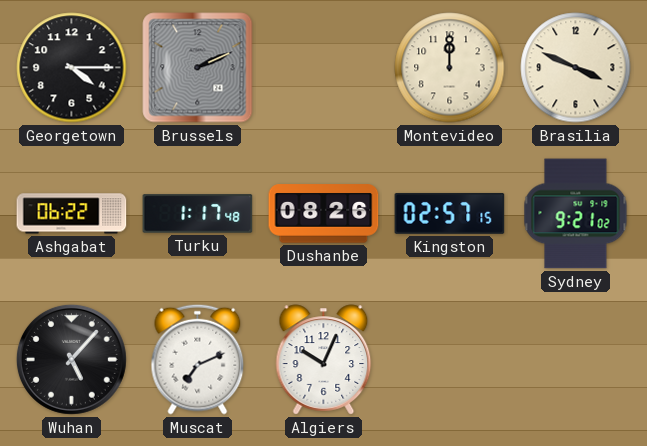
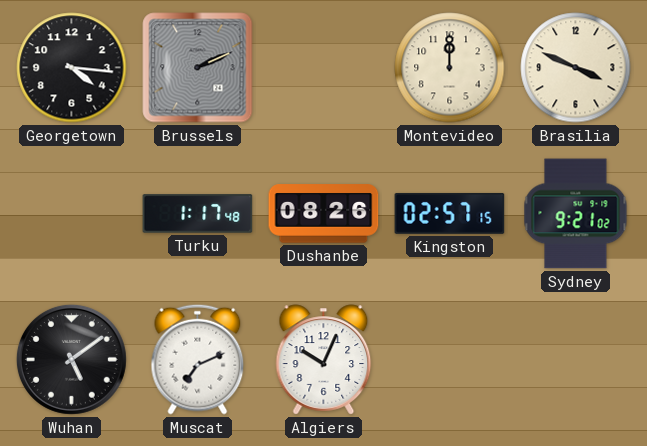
Georgetown: 4:15 -> 4:16 (72, 68)
Ashgabat: 06:22 -> none (72, 214)
Wuhan: 5:07 -> 5:09 (71, 359)
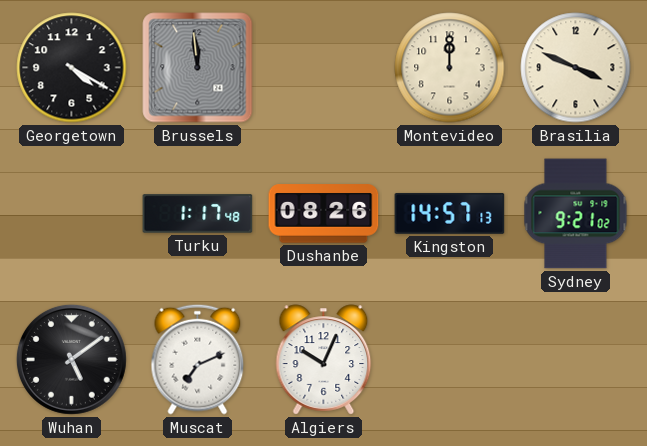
Georgetown: 4:16 -> 4:20 (72, 68)
Brussels: 2:11 -> 11:59 (198, 68)
Kingston: 02:57 -> 14:57 (450, 213)
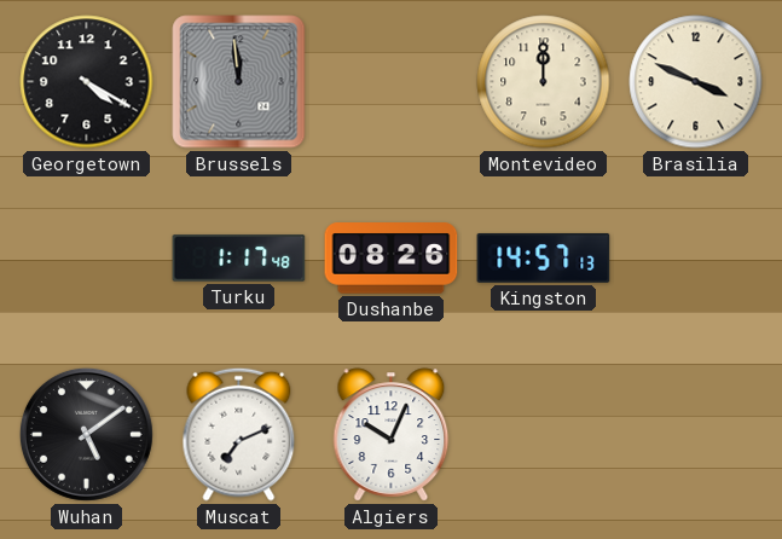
Sydney: 9:21 -> none (576, 214)
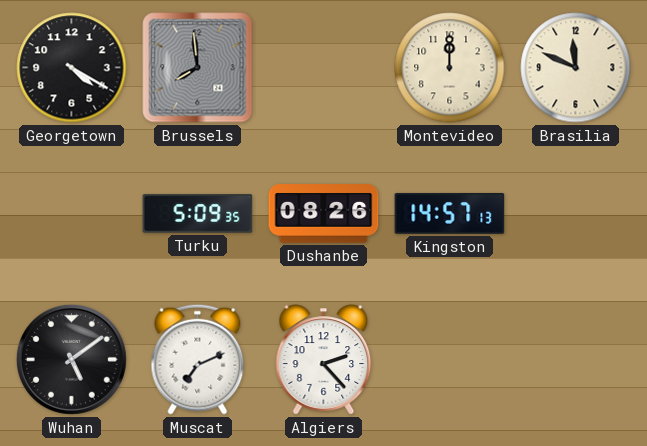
Brussels: 11:59 -> 7:59 (198, 68)
Brasilia: 3:49 -> 11:49 (576, 68)
Turku: 1:17 -> 5:09 (198, 214)
Algiers: 10:04 -> 2:23 (324, 360)
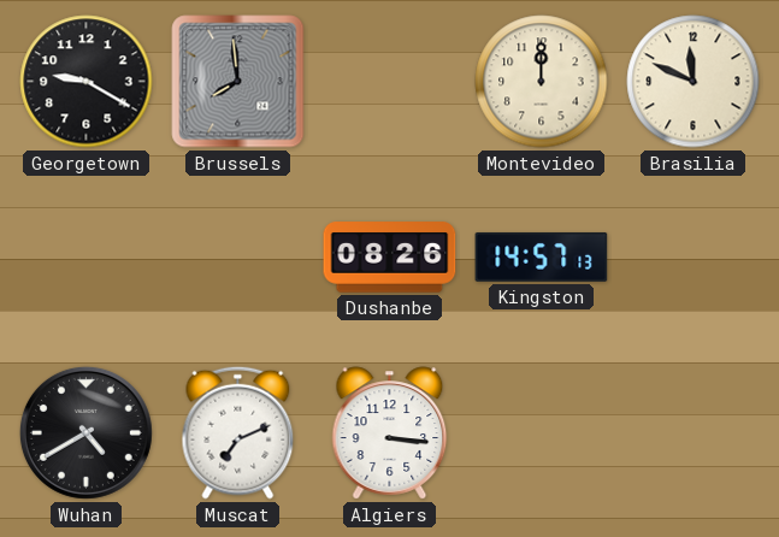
Georgetown: 4:20 -> 9:20 (87, 82)
Turku: 5:09 -> none (198, 214)
Wuhan: 5:09 -> 4:40 (85, 432)
Algiers: 2:23 -> 3:16 (390, 433)
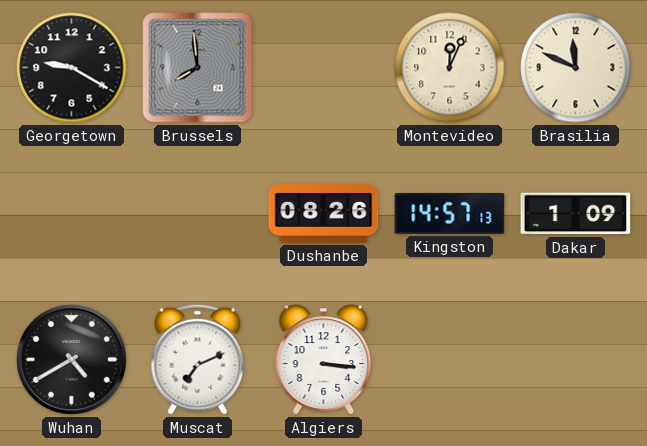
Montevideo: 12:00 -> 12:04 (450, 68)
Dakar: none -> 1:09 (576, 214)
